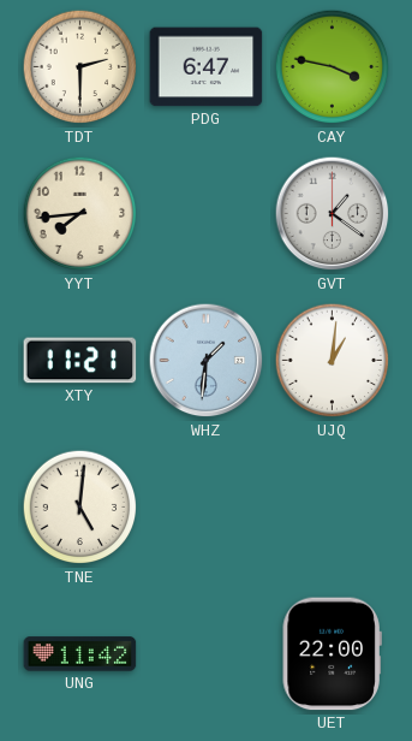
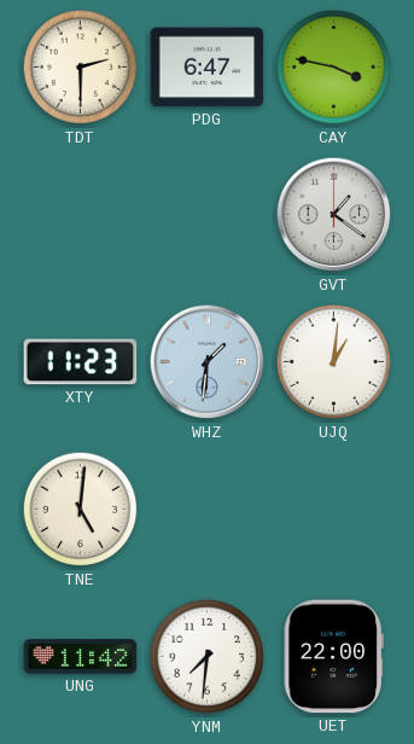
YYT: 7:44 -> none (80, 214)
XTY: 11:21 -> 11:23 (81, 362)
YNM: none -> 7:31 (208, 657)
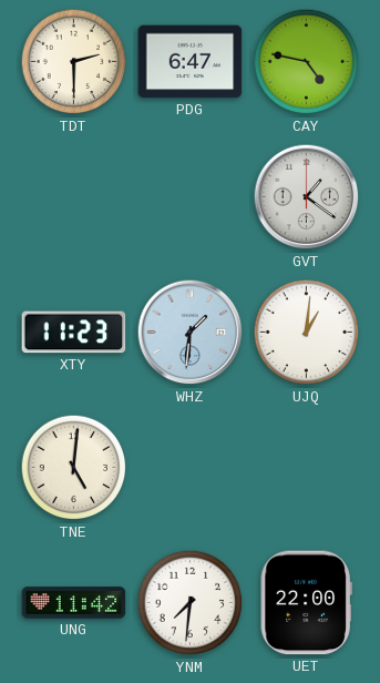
CAY: 3:47 -> 4:47 (307, 62)
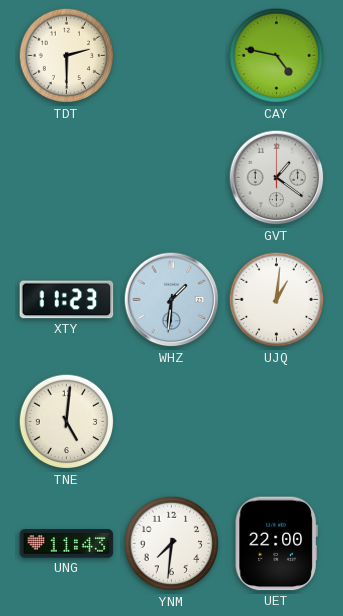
PDG: 6:47 -> none (191, 62)
UNG: 11:42 -> 11:43 (67, 544)
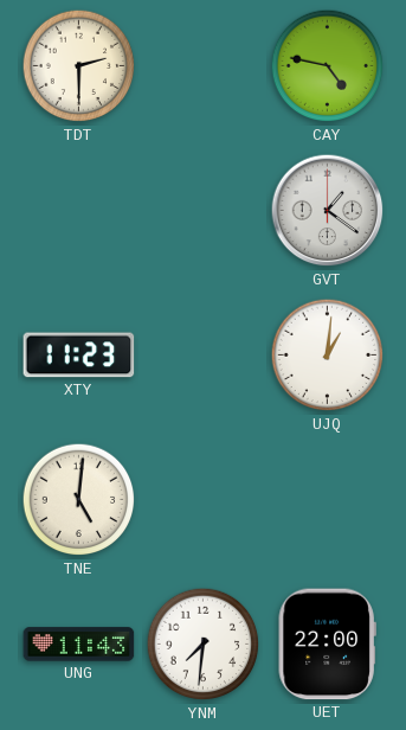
WHZ: 1:31 -> none (172, 300)
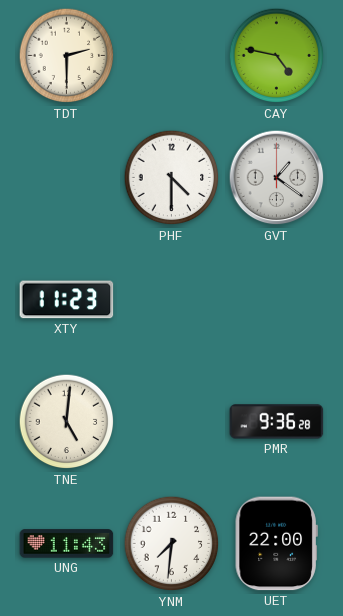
PHF: none -> 4:30 (172, 178)
UJQ: 1:01 -> none (328, 356)
PMR: none -> 9:36 (277, 422)
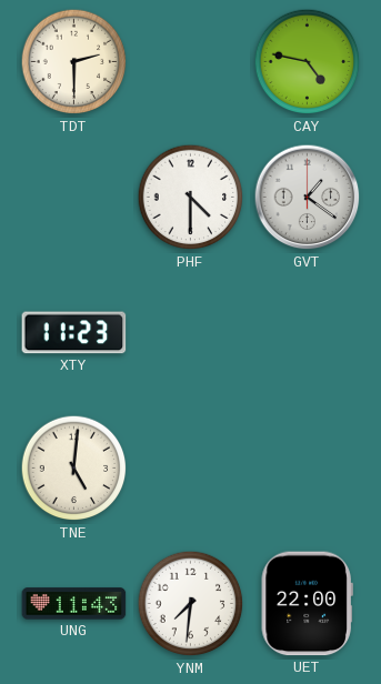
PMR: 9:36 -> none (277, 422)
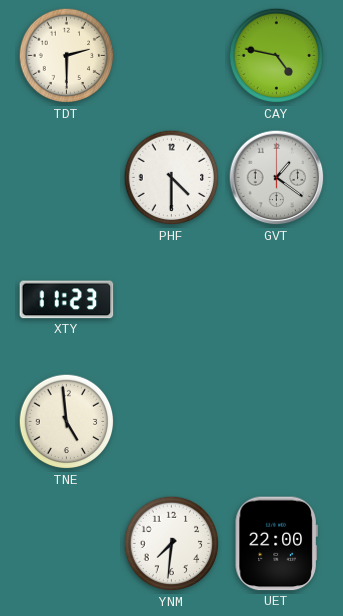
TNE: 5:01 -> 4:59 (67, 422)
UNG: 11:43 -> none (74, 604)
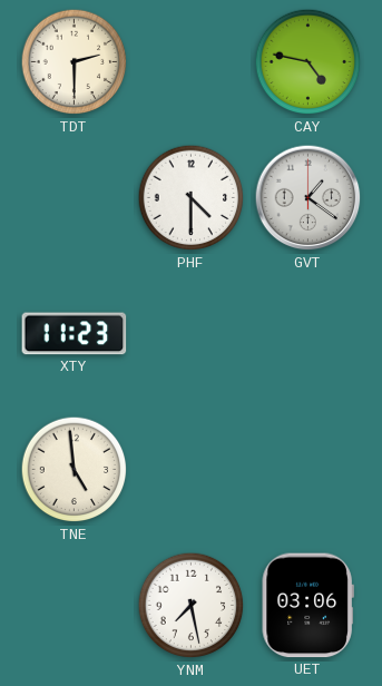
YNM: 7:31 -> 7:28 (192, 606)
UET: 22:00 -> 03:06 (307, 606)
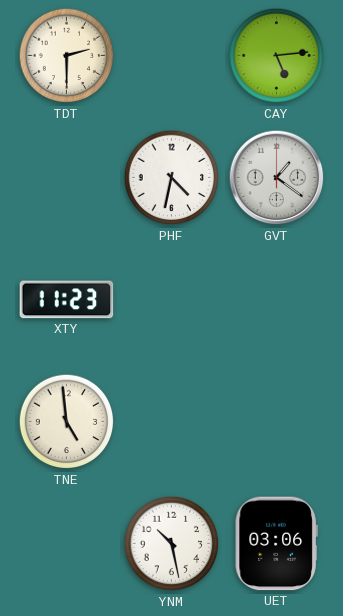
CAY: 4:47 -> 5:14 (277, 56)
PHF: 4:30 -> 4:32 (172, 178)
YNM: 7:28 -> 10:28 (172, 544)
